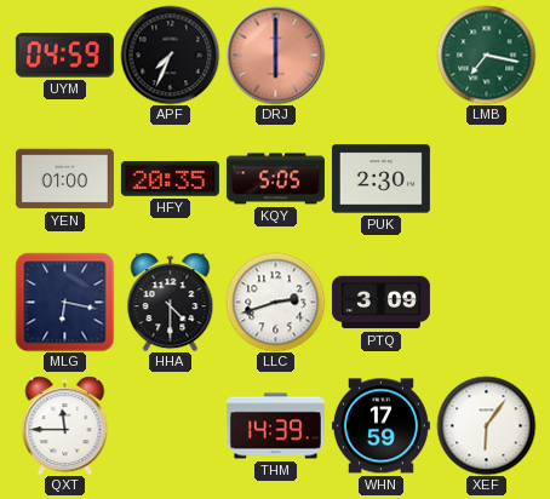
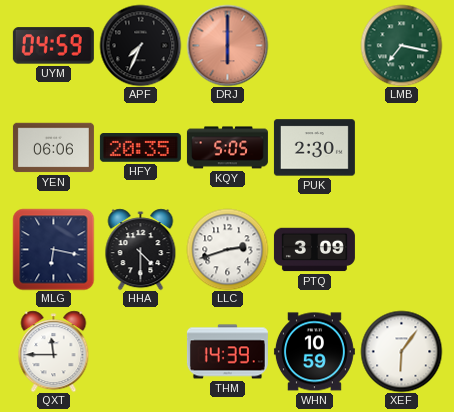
YEN: 01:00 -> 06:06 (53, 148)
WHN: 17:59 -> 10:59 (314, 352)
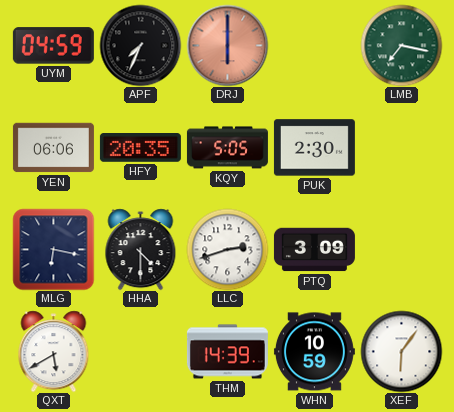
QXT: 11:45 -> 5:40 (54, 351)
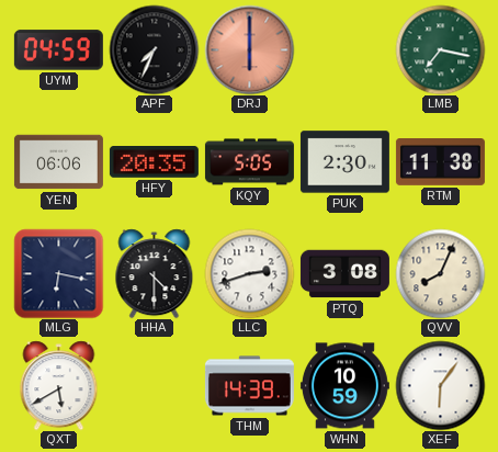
RTM: none -> 11:38 (440, 162)
PTQ: 3:09 -> 3:08 (344, 274)
QVV: none -> 8:04 (440, 273)
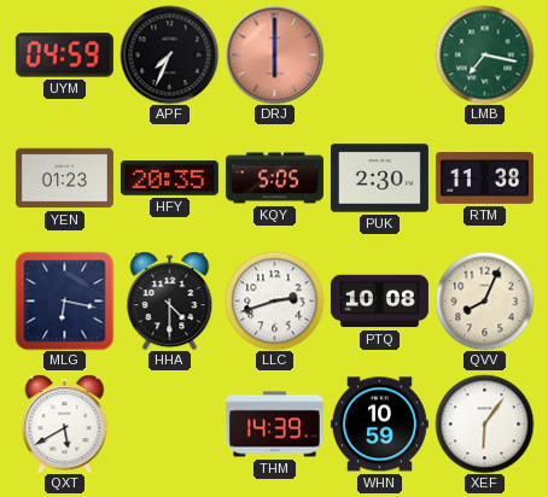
YEN: 06:06 -> 01:23 (64, 179)
PTQ: 3:08 -> 10:08 (379, 302)
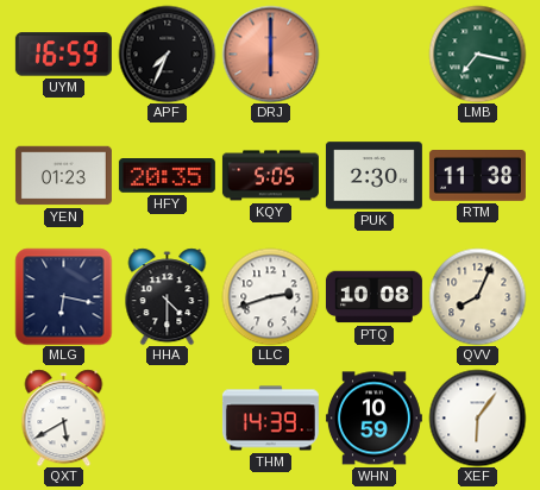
UYM: 04:59 -> 16:59 (63, 55)
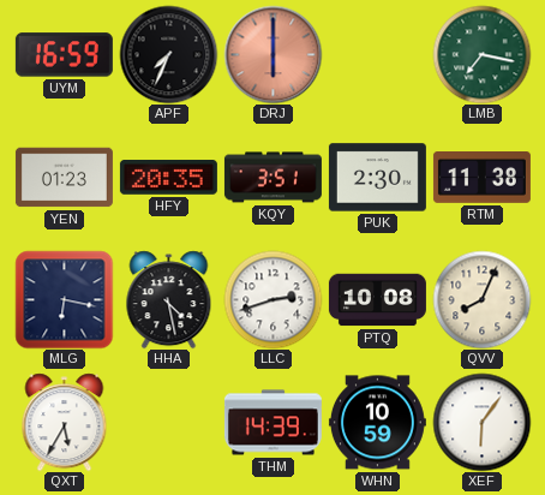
KQY: 5:05 -> 3:51 (272, 178)
HHA: 4:30 -> 4:28 (169, 299)
QXT: 5:40 -> 5:35 (65, 422)
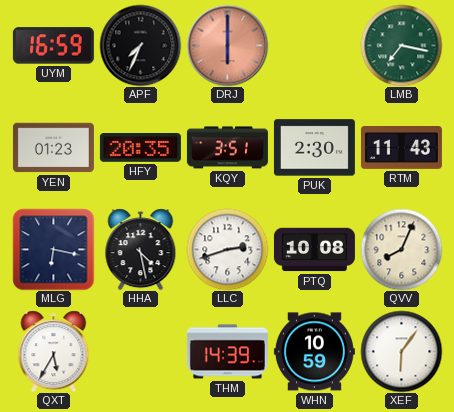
RTM: 11:38 -> 11:43 (401, 148)
